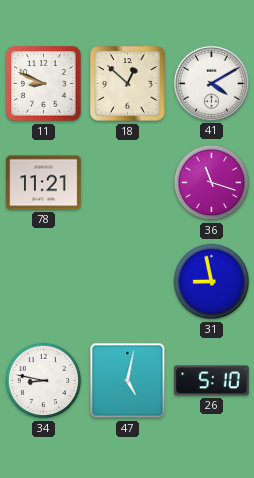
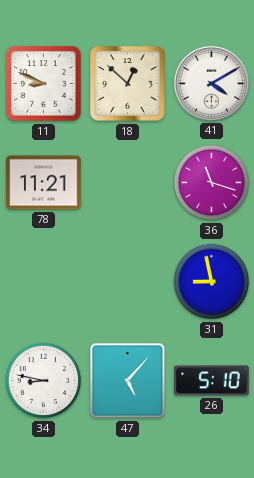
47: 5:02 -> 5:07 (128, 381)
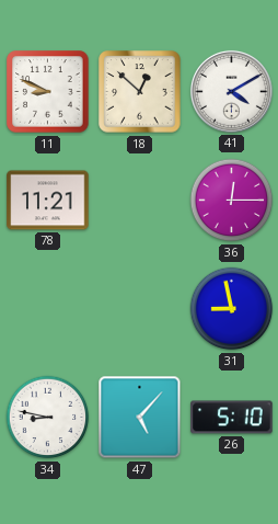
36: 11:18 -> 12:15 (232, 201)
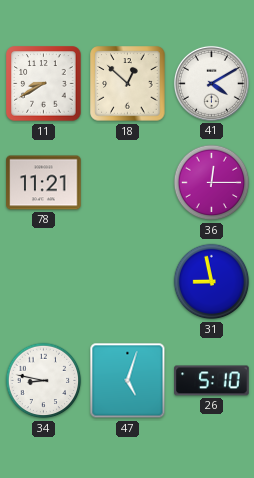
11: 8:49 -> 8:40 (44, 84)
47: 5:07 -> 5:03 (128, 381)
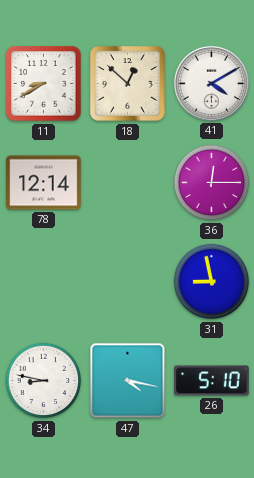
78: 11:21 -> 12:14 (44, 183)
47: 5:03 -> 4:17 (128, 381)
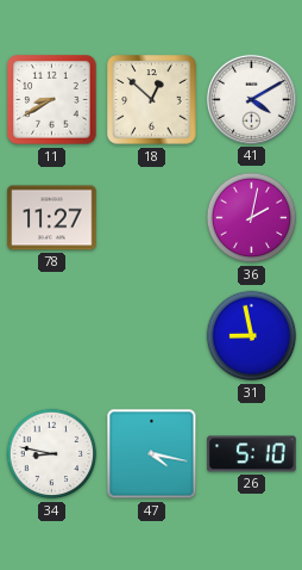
78: 12:14 -> 11:27 (52, 218)
36: 12:15 -> 2:02 (252, 218)
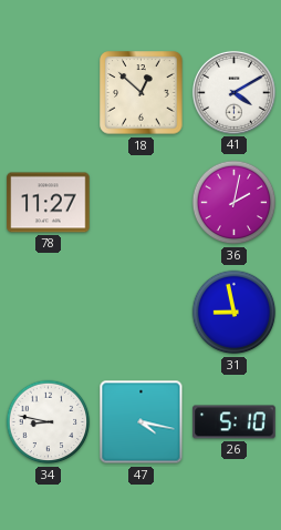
11: 8:40 -> none (52, 100)
